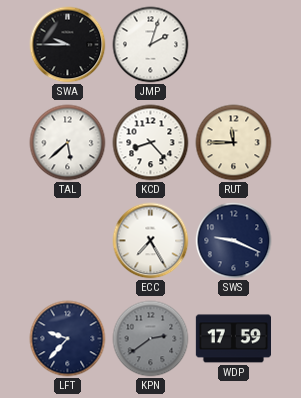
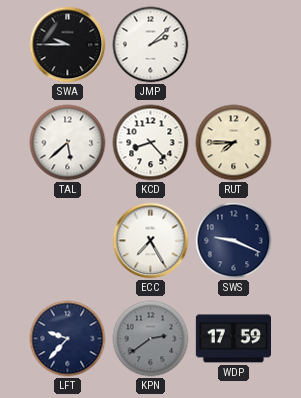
JMP: 2:03 -> 2:08 (151, 45)
RUT: 11:45 -> 7:45 (234, 143)
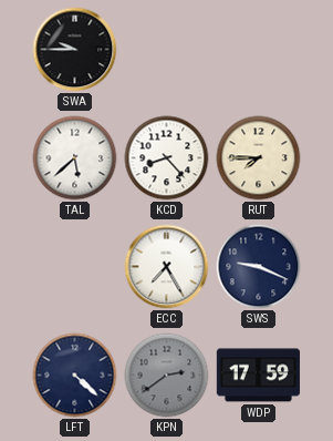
JMP: 2:08 -> none (151, 45)
LFT: 9:37 -> 4:22 (75, 376)
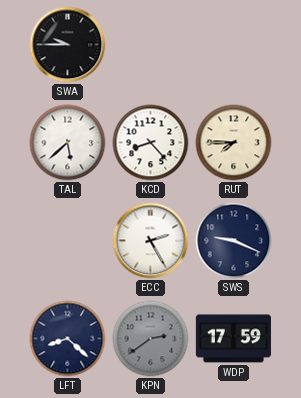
ECC: 7:25 -> 2:25 (151, 241)
LFT: 4:22 -> 8:22 (68, 339)
